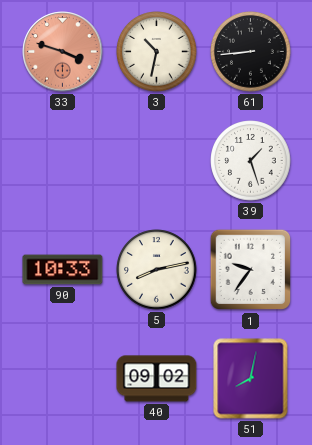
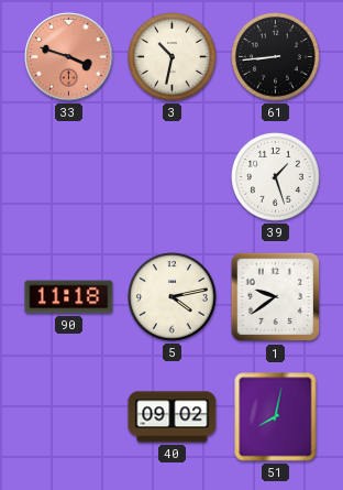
90: 10:33 -> 11:18 (69, 297)
5: 8:13 -> 4:13 (173, 297)
1: 9:36 -> 9:39 (276, 297)
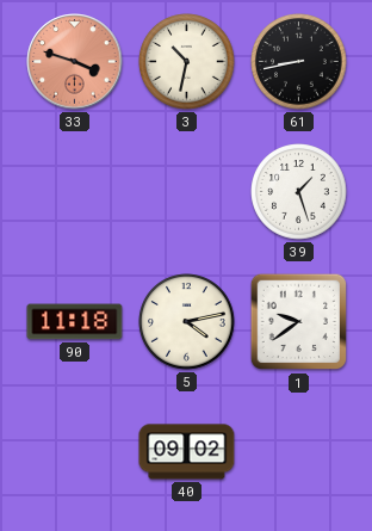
61: 8:44 -> 8:43 (299, 62)
51: 8:02 -> none (276, 417)
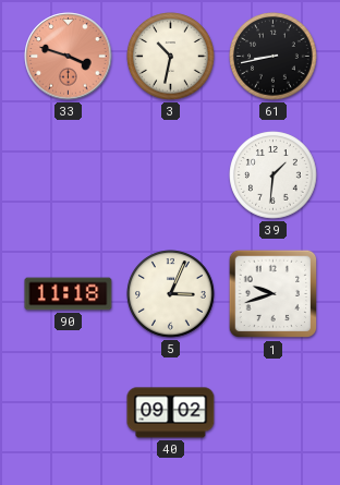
39: 1:27 -> 1:31 (274, 175)
5: 4:13 -> 3:04 (171, 294)
1: 9:39 -> 9:42 (274, 294)
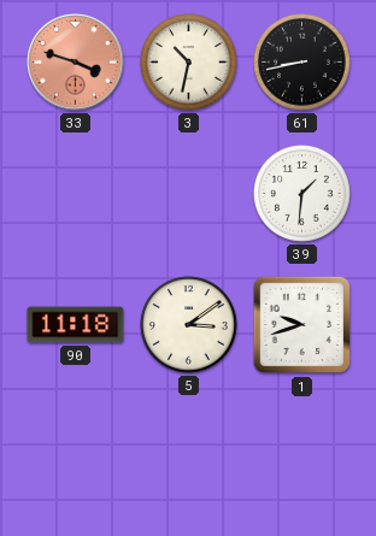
5: 3:04 -> 3:09 (189, 325)
40: 09:02 -> none (171, 413)
